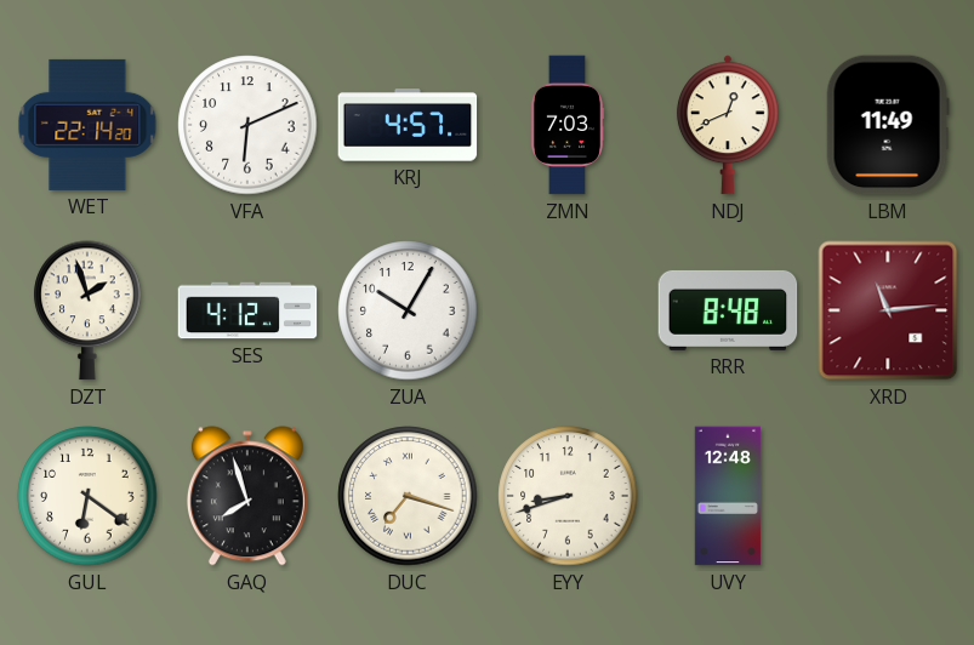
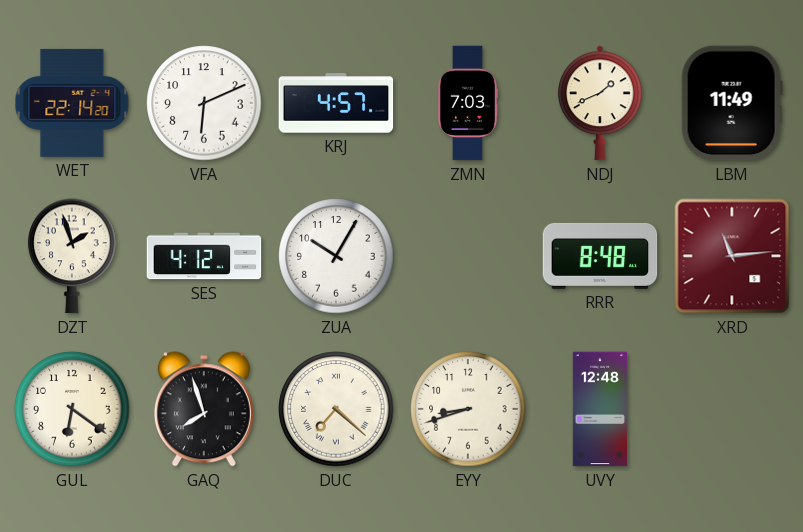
NDJ: 12:41 -> 1:41 (600, 103)
DUC: 7:18 -> 7:22 (336, 409)
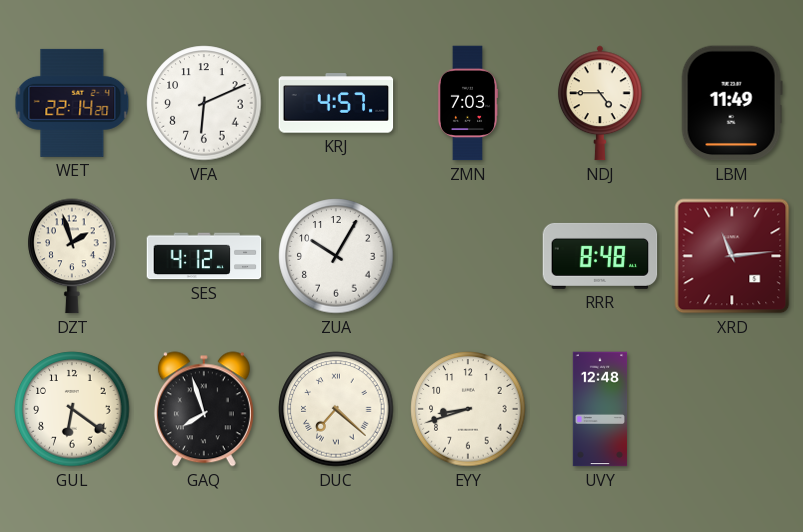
NDJ: 1:41 -> 4:45 (600, 103)
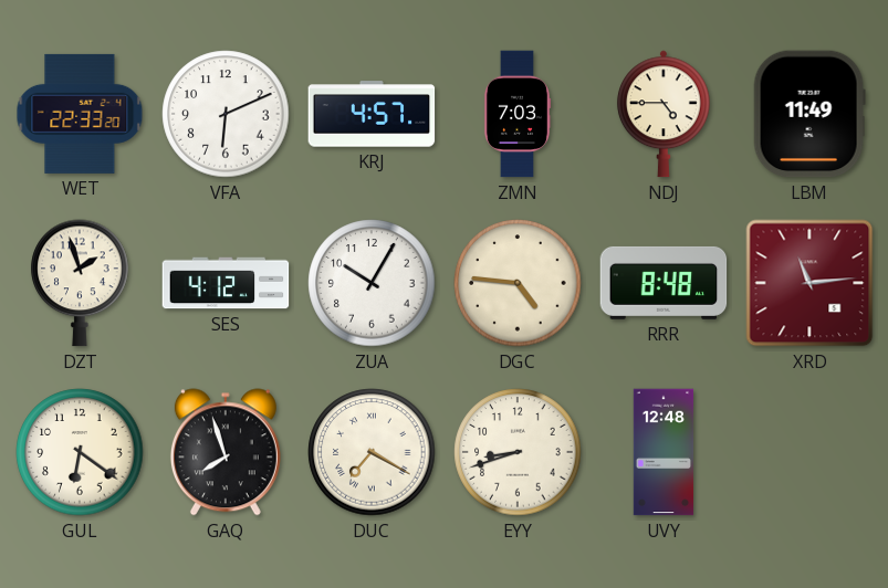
WET: 22:14 -> 22:33 (80, 114)
DGC: none -> 4:46 (518, 283)
DUC: 7:22 -> 7:20 (372, 452)
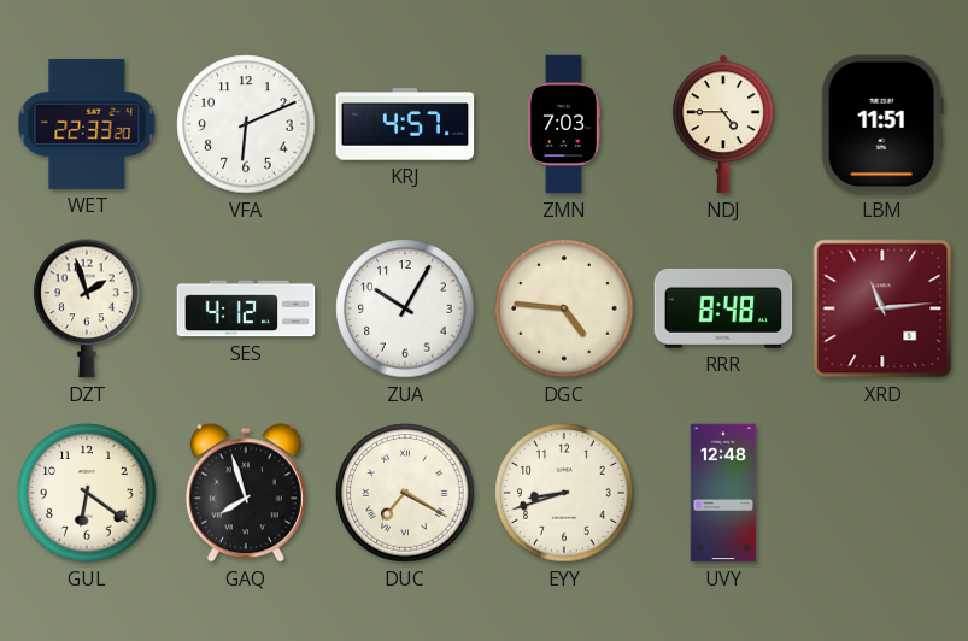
LBM: 11:49 -> 11:51 (882, 124)
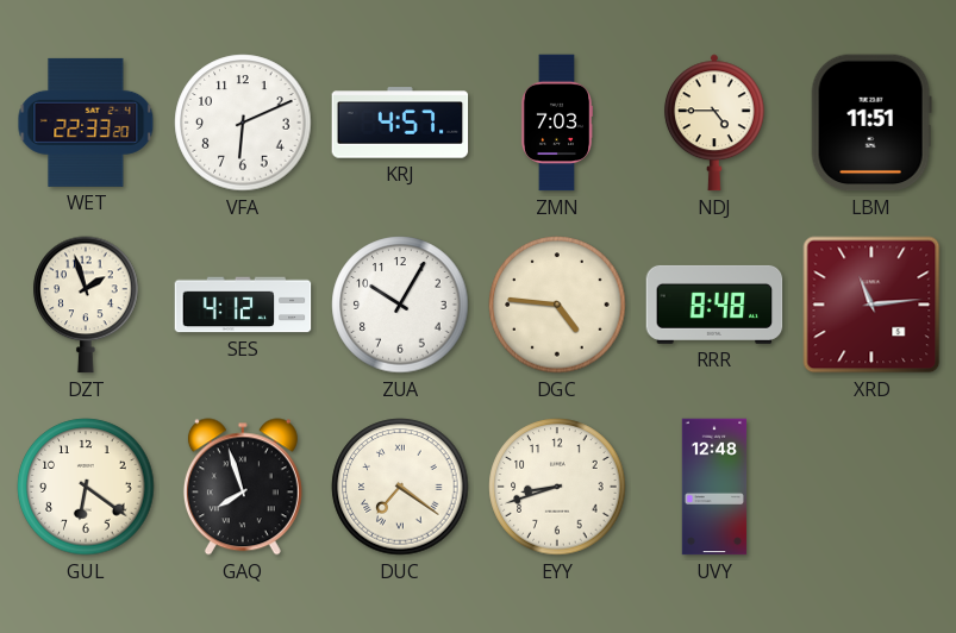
DUC: 7:20 -> 7:21 (400, 487)
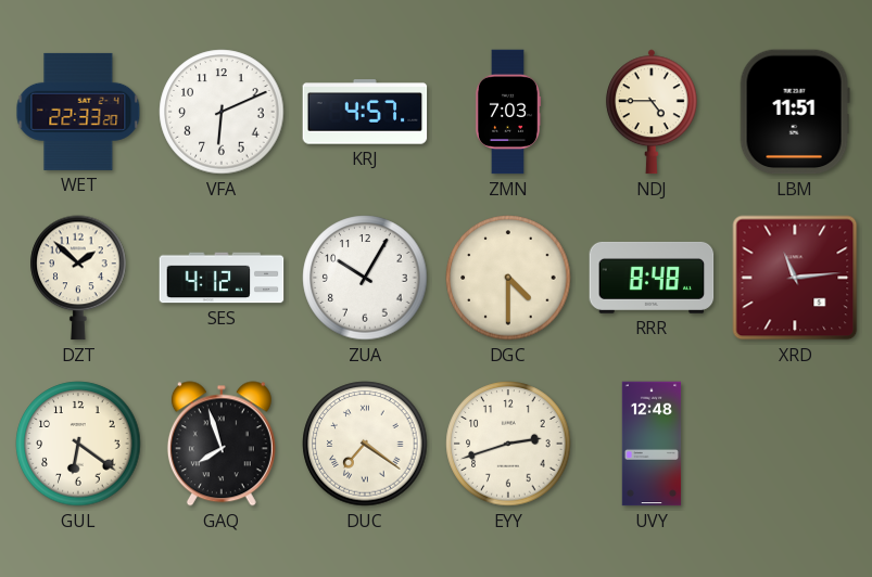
DZT: 1:57 -> 1:52 (78, 278)
DGC: 4:46 -> 4:30 (508, 278)
EYY: 8:42 -> 2:42 (508, 444)
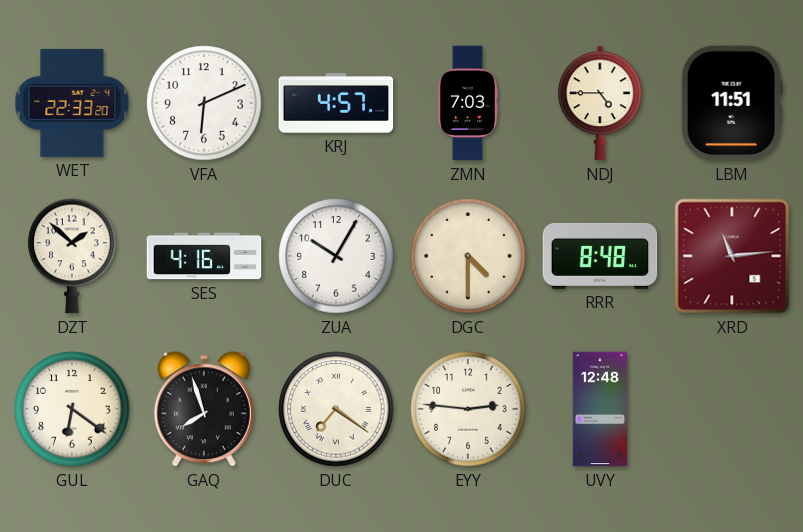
SES: 4:12 -> 4:16 (204, 256)
EYY: 2:42 -> 2:46 (468, 409)
